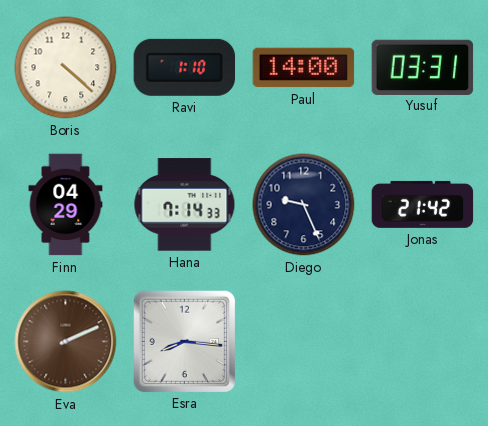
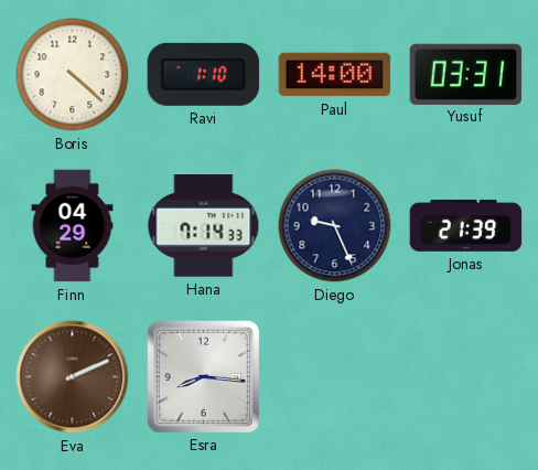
Jonas: 21:42 -> 21:39 (466, 225)
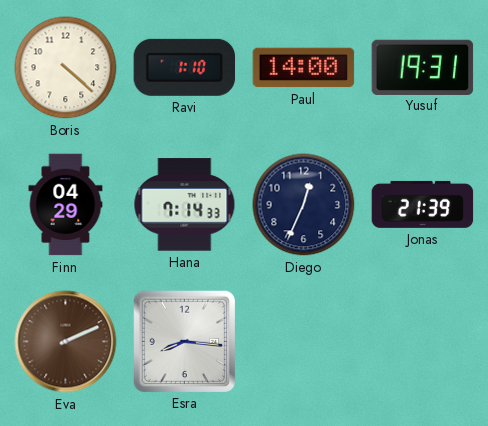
Yusuf: 03:31 -> 19:31 (423, 67)
Diego: 9:26 -> 12:34 (304, 205)
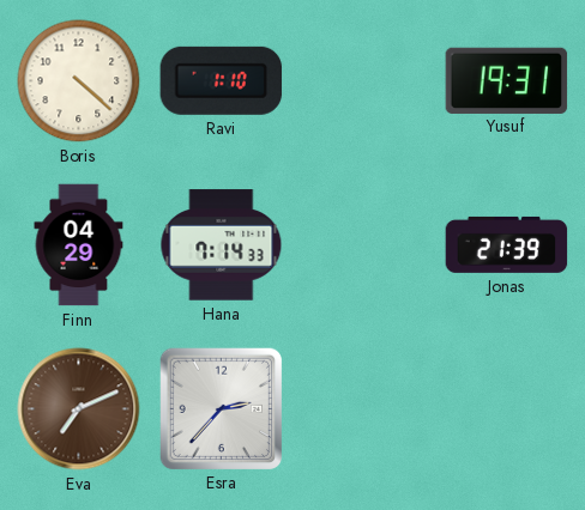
Paul: 14:00 -> none (304, 68)
Diego: 12:34 -> none (304, 205)
Eva: 2:11 -> 7:11 (79, 409)
Esra: 8:16 -> 2:37 (221, 408)
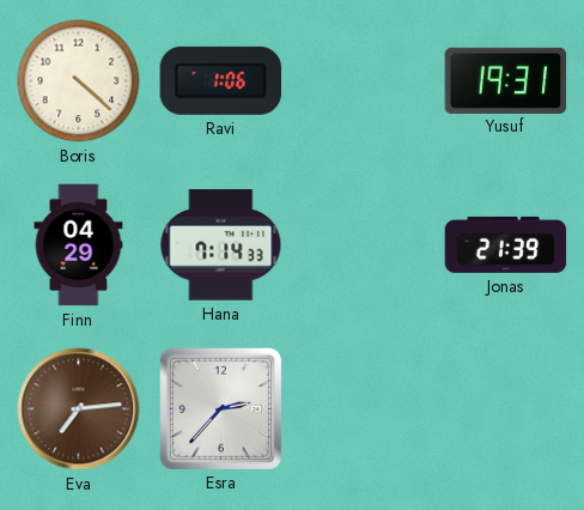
Ravi: 1:10 -> 1:06 (221, 80)
Eva: 7:11 -> 7:14 (79, 409)
